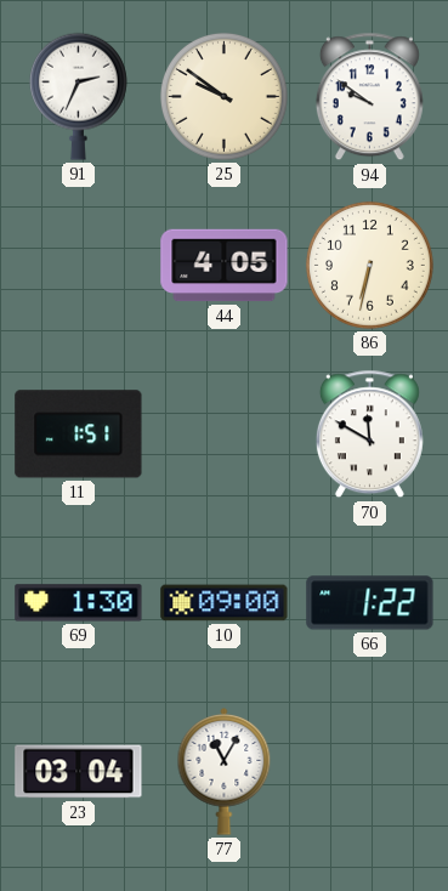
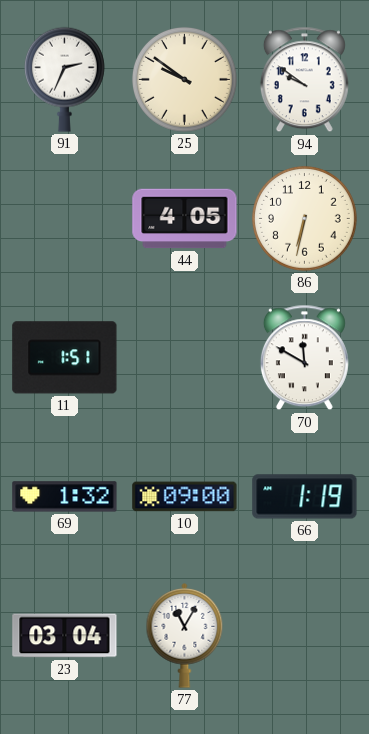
69: 1:30 -> 1:32 (65, 497)
66: 1:22 -> 1:19 (305, 497)
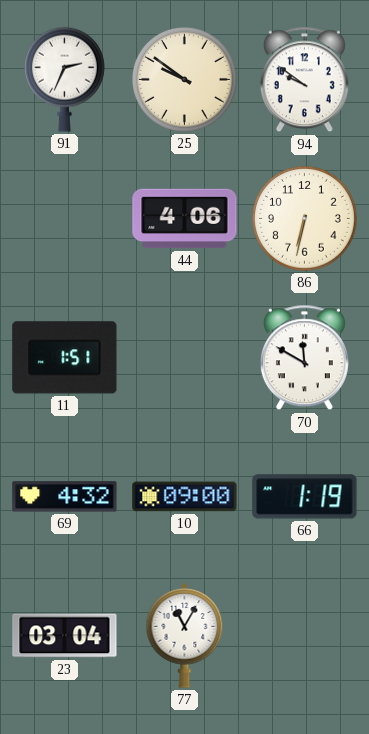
44: 4:05 -> 4:06 (185, 219)
69: 1:32 -> 4:32 (65, 497)
